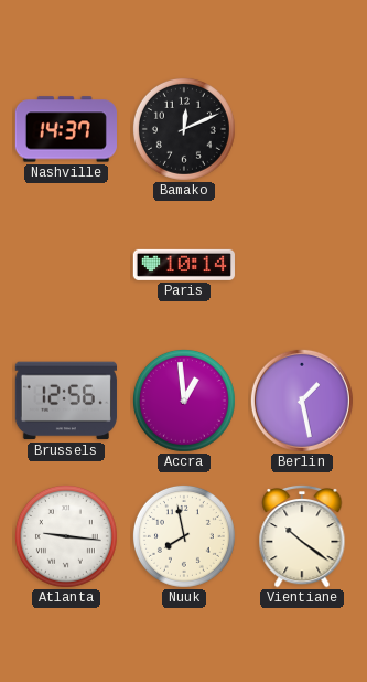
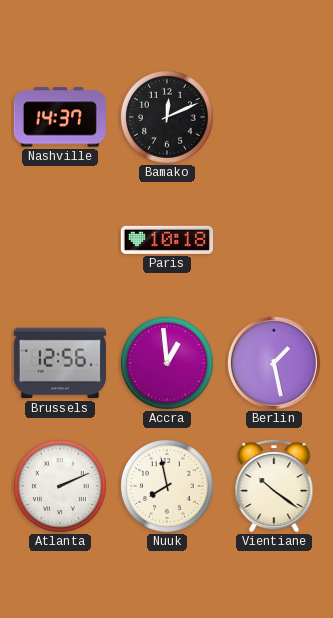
Paris: 10:14 -> 10:18 (167, 240)
Atlanta: 9:16 -> 2:11 (60, 486)
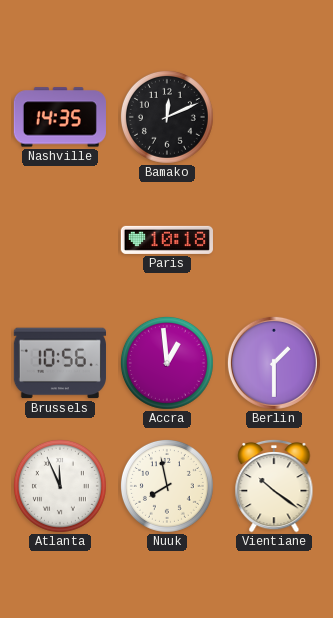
Nashville: 14:37 -> 14:35 (60, 117)
Brussels: 12:56 -> 10:56 (60, 363)
Berlin: 1:28 -> 1:30 (274, 363)
Atlanta: 2:11 -> 11:56 (60, 486)
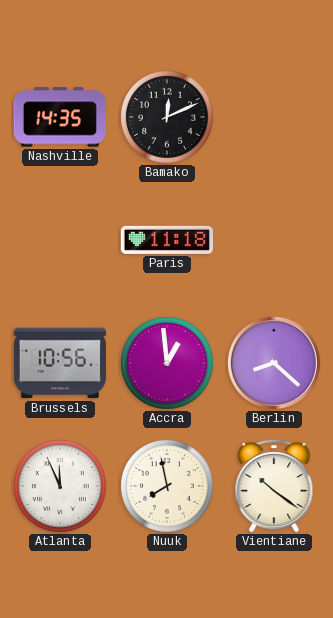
Paris: 10:18 -> 11:18 (167, 240)
Berlin: 1:30 -> 8:22 (274, 363)
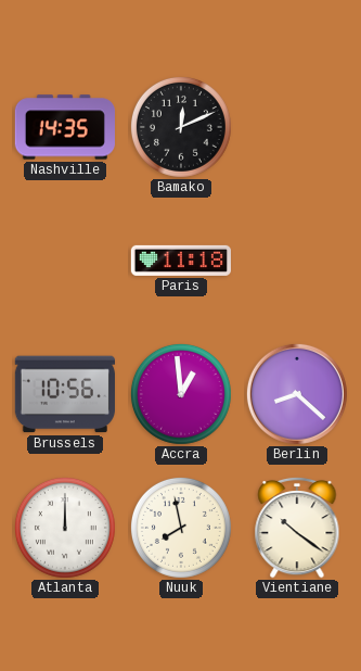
Atlanta: 11:56 -> 12:00 (65, 528)
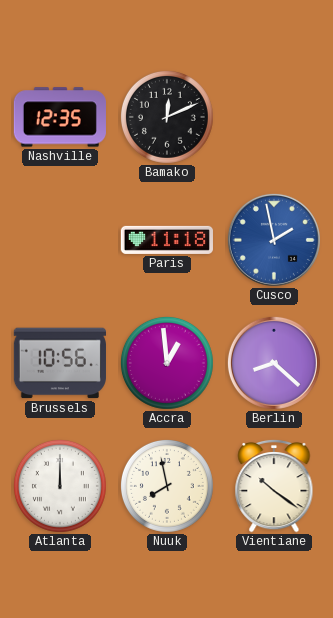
Nashville: 14:35 -> 12:35 (60, 117)
Cusco: none -> 1:58 (274, 240)
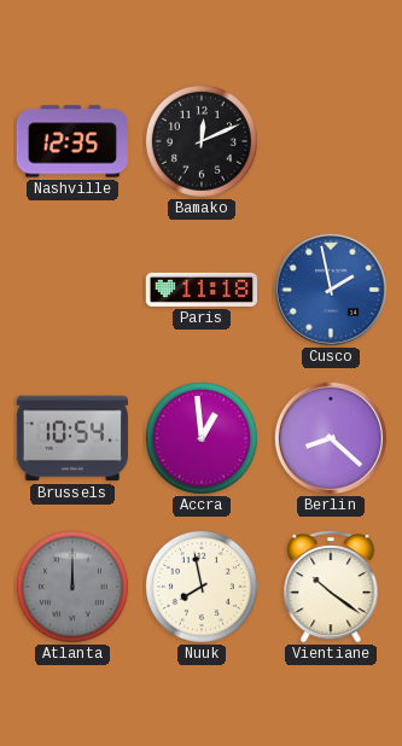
Brussels: 10:56 -> 10:54 (72, 438)
Atlanta dial: white -> grey (72, 587)
